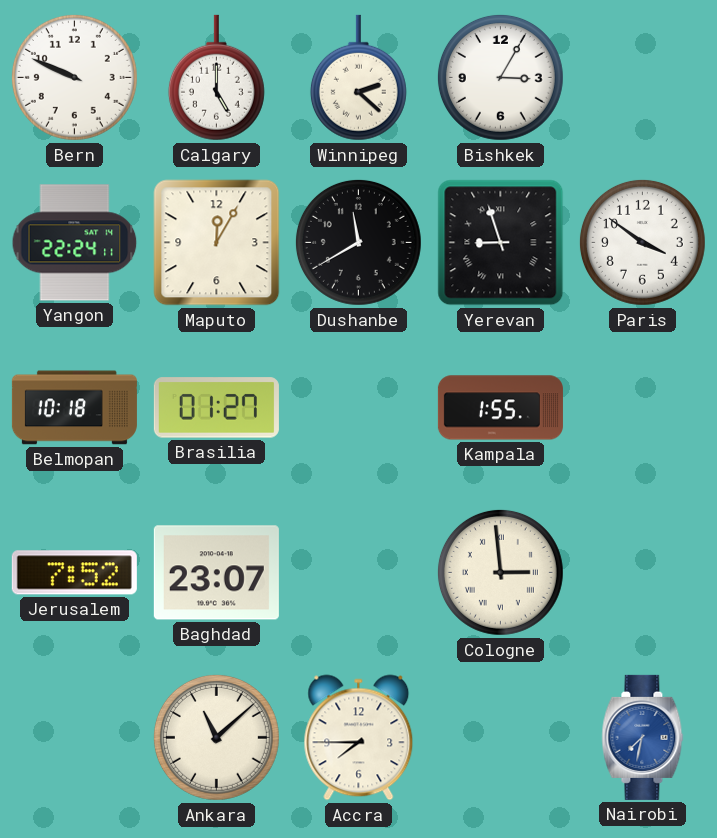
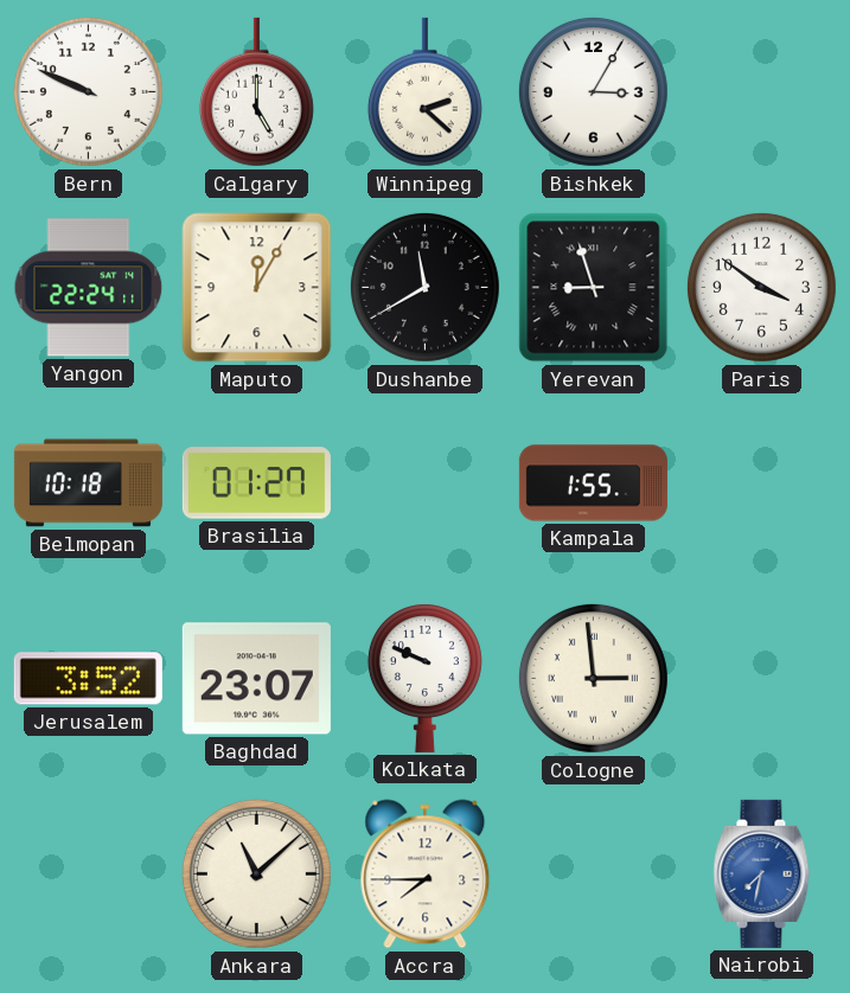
Jerusalem: 7:52 -> 3:52 (88, 679)
Kolkata: none -> 9:49 (424, 678)
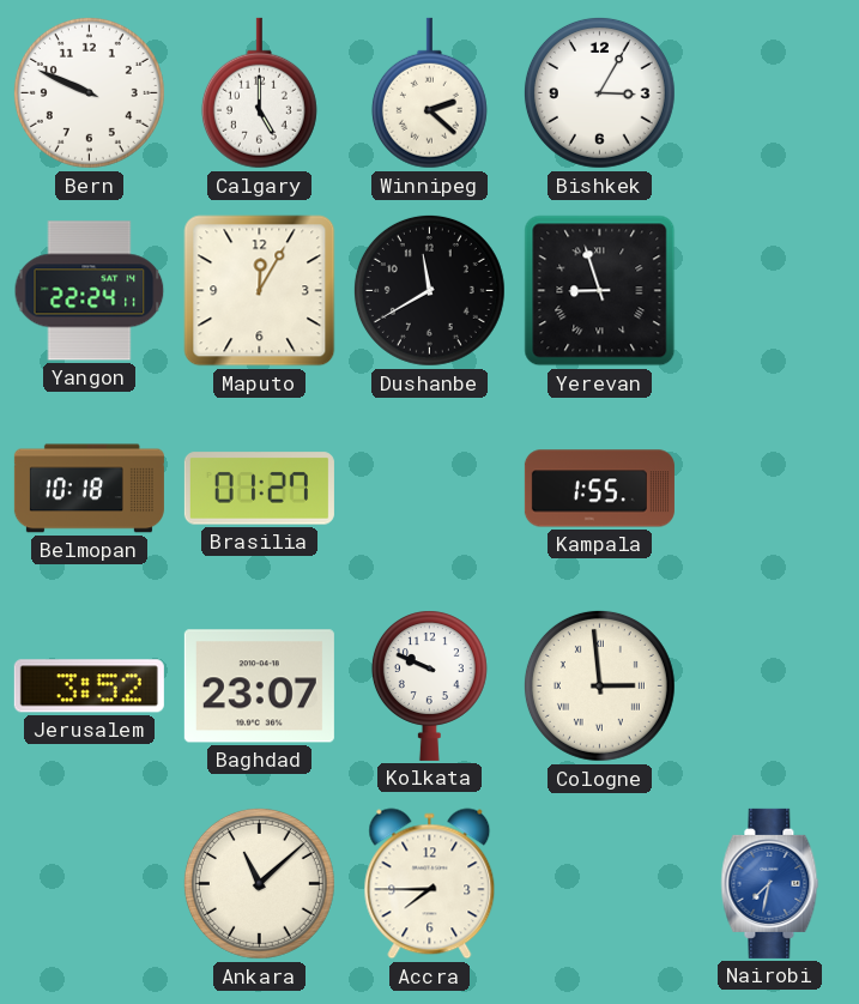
Paris: 3:51 -> none (761, 287)
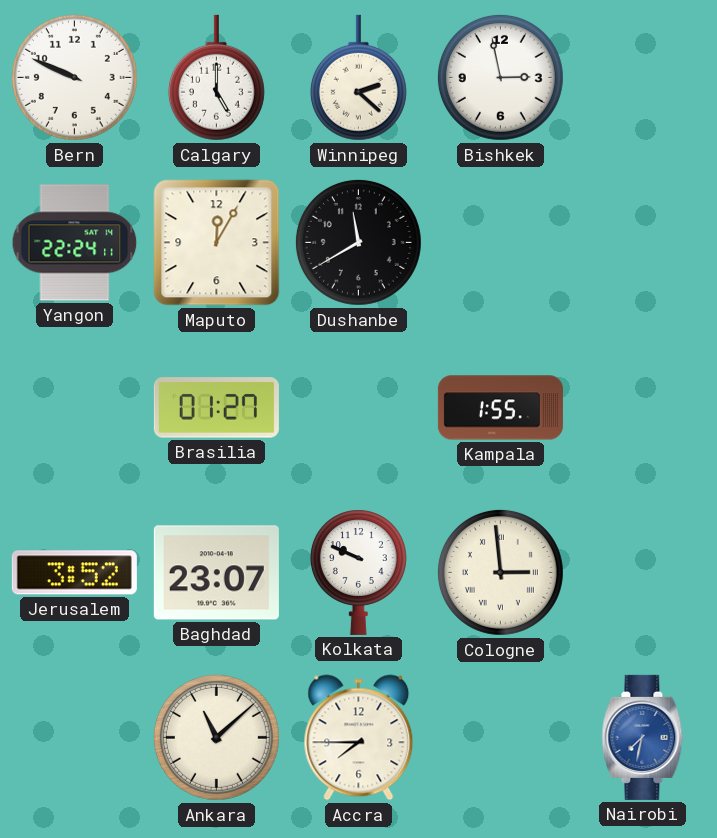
Bishkek: 3:05 -> 2:58 (500, 77)
Yerevan: 8:57 -> none (600, 291)
Belmopan: 10:18 -> none (89, 489)
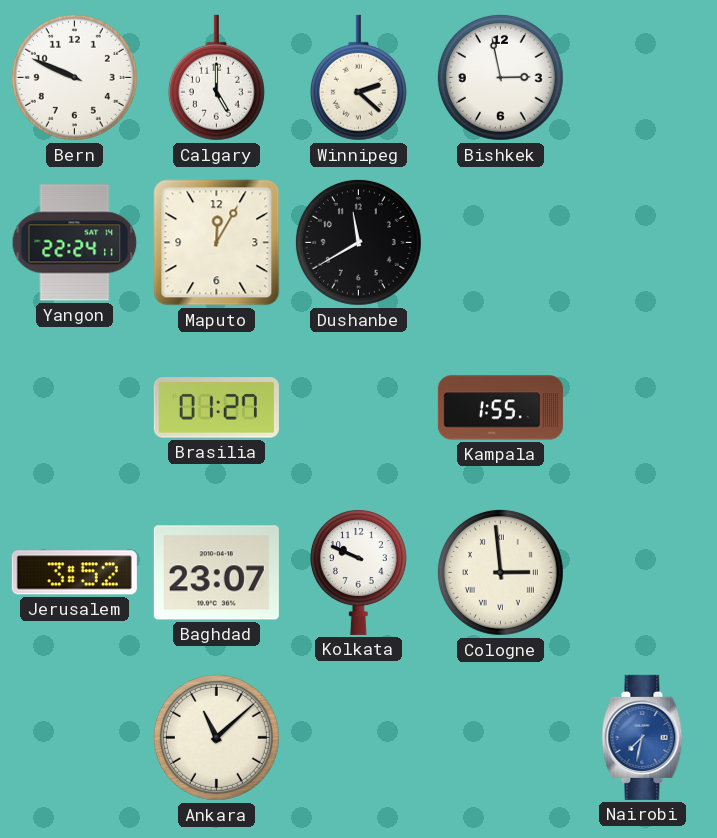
Accra: 7:45 -> none (359, 738)
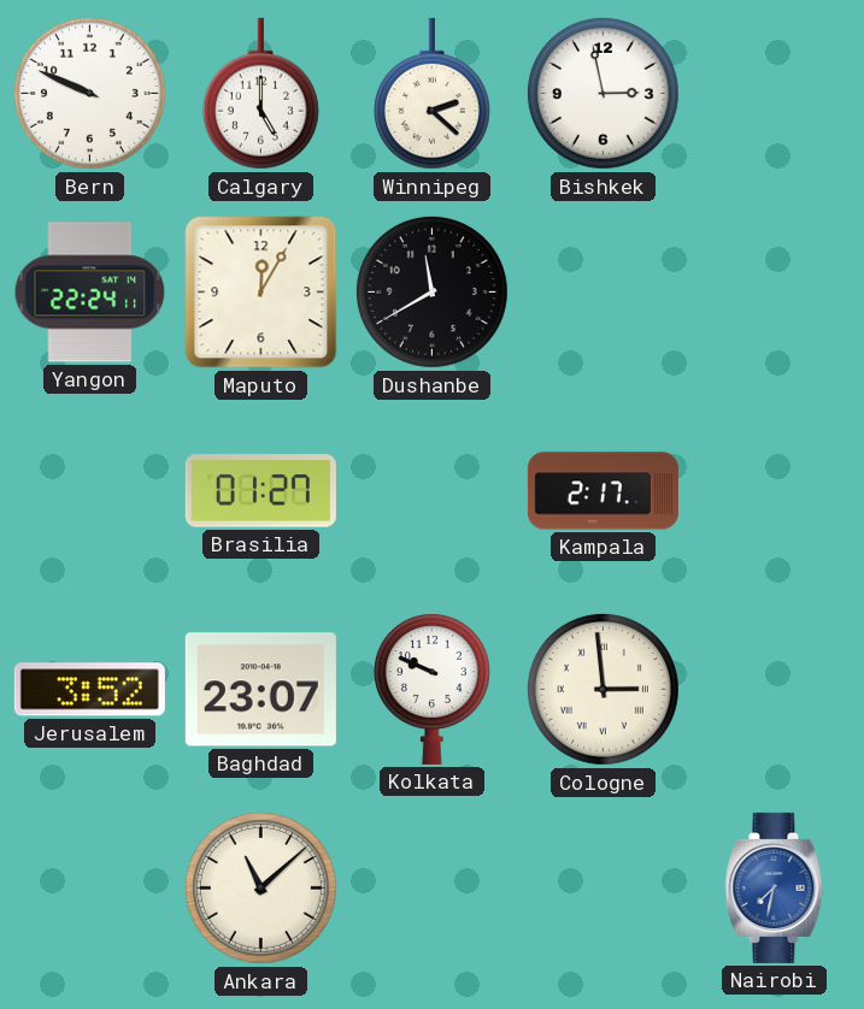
Kampala: 1:55 -> 2:17 (603, 491)
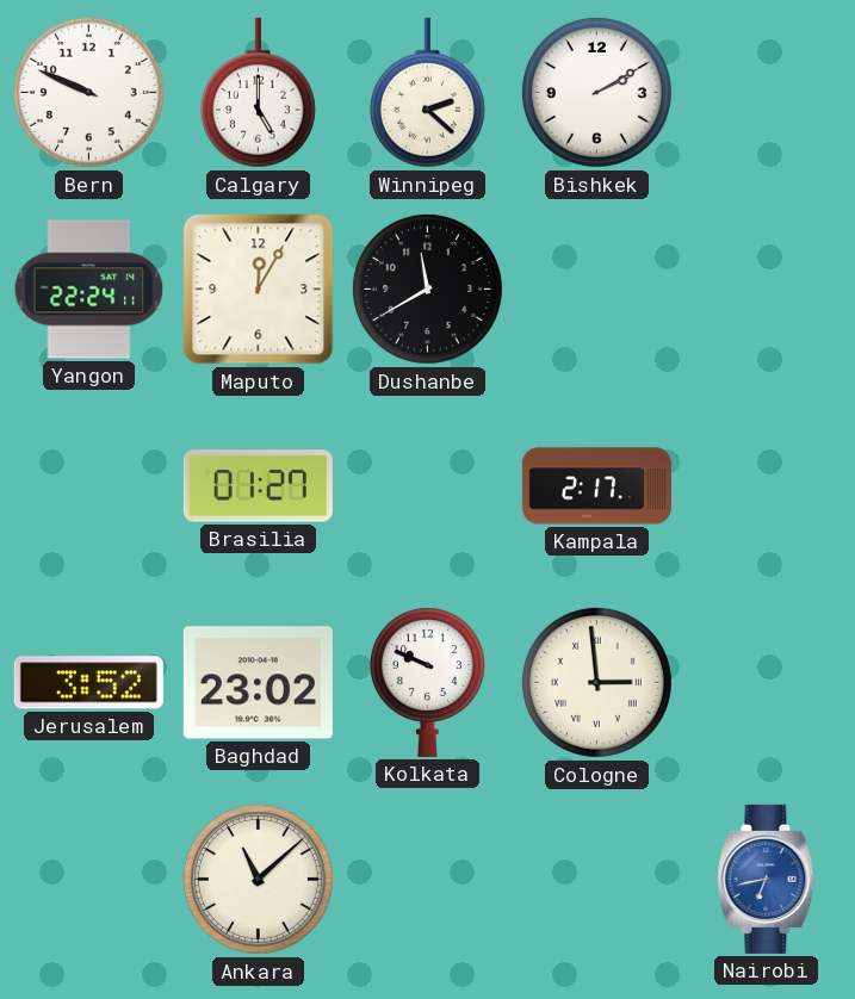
Bishkek: 2:58 -> 2:10 (596, 92)
Baghdad: 23:07 -> 23:02 (258, 683)
Nairobi: 7:32 -> 6:43 (767, 879)
